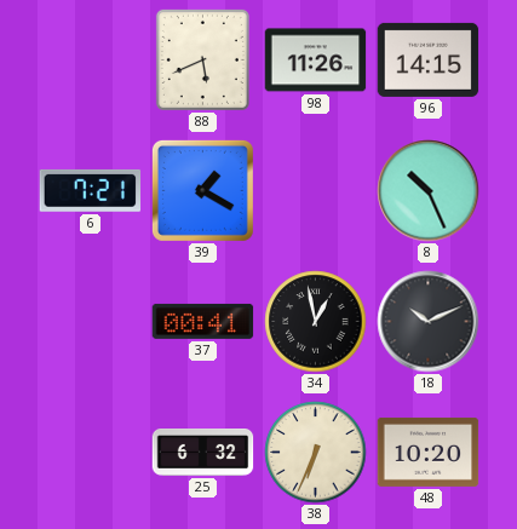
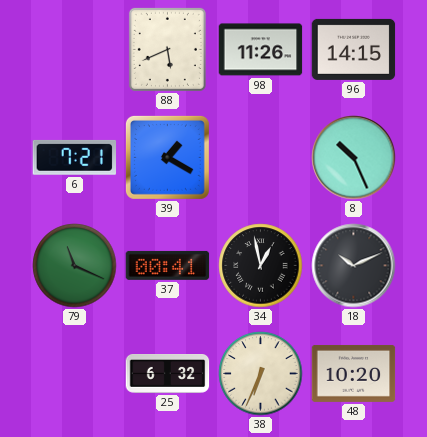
79: none -> 11:19 (75, 266)
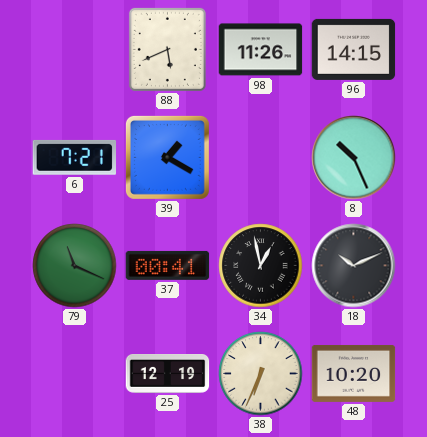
25: 6:32 -> 12:19 (168, 374)
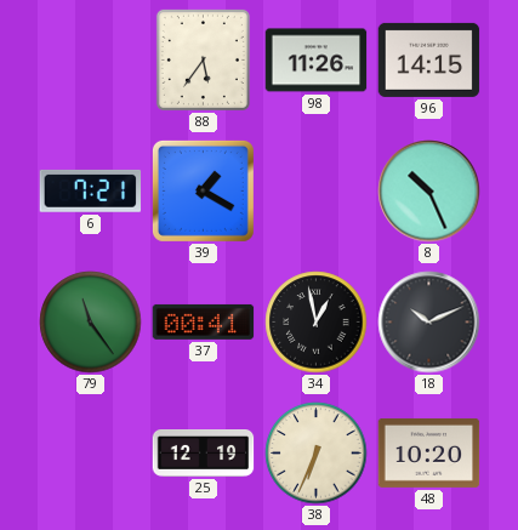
88: 5:41 -> 5:36 (203, 59)
79: 11:19 -> 11:24 (91, 323)
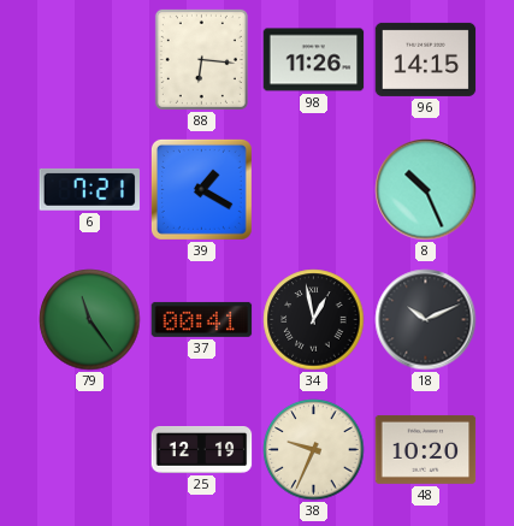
88: 5:36 -> 6:16 (201, 59)
38: 6:34 -> 9:34 (314, 450)
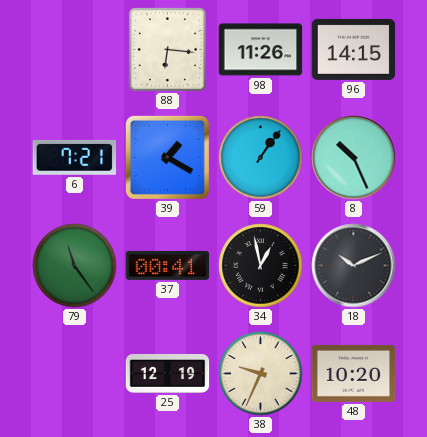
59: none -> 1:06 (261, 158)
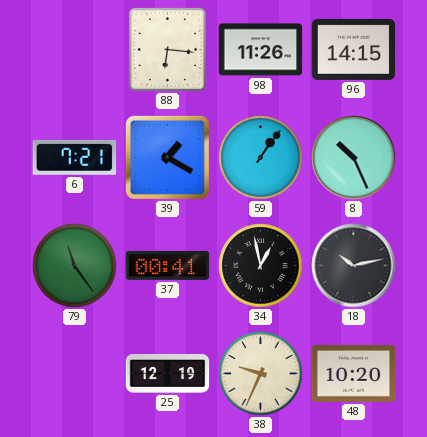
18: 10:11 -> 10:13 (354, 266)
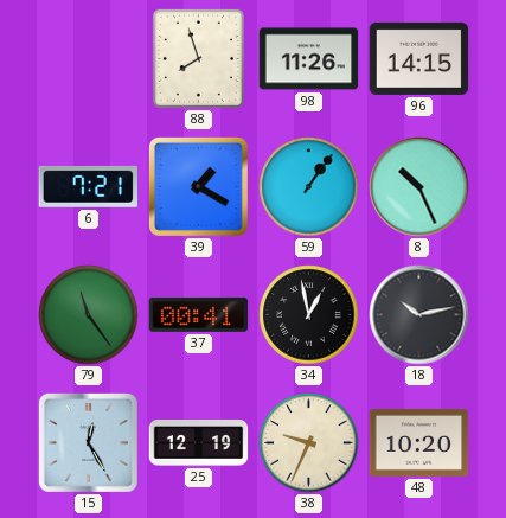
88: 6:16 -> 7:57 (198, 58)
15: none -> 12:25 (88, 442)
